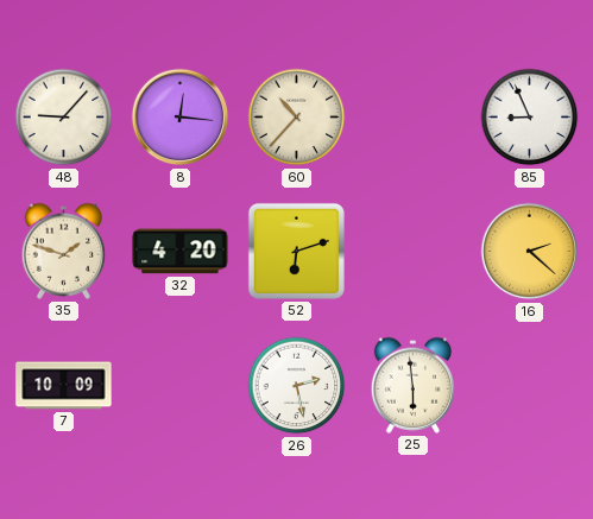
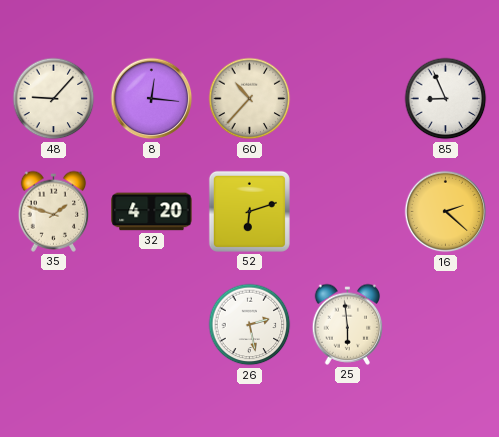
7: 10:09 -> none (64, 386)
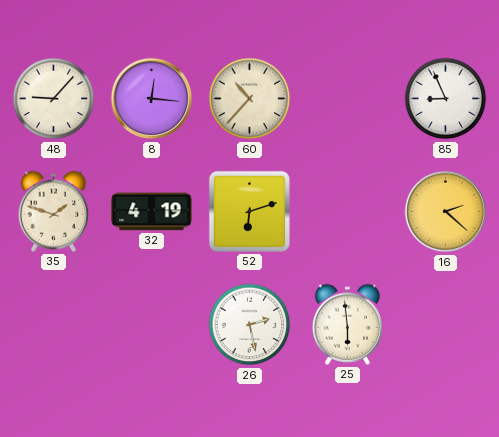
32: 4:20 -> 4:19 (152, 212)
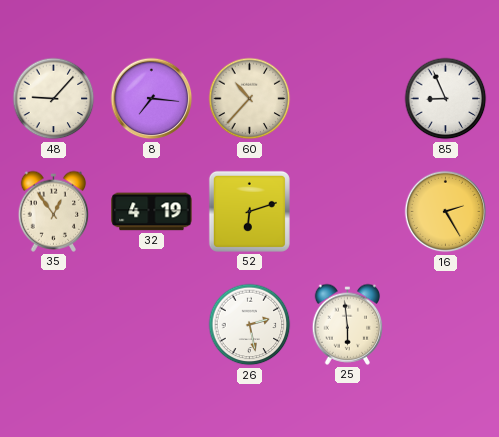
8: 12:16 -> 7:16 (152, 99)
35: 1:48 -> 12:54 (54, 211)
16: 2:22 -> 2:25 (446, 212)
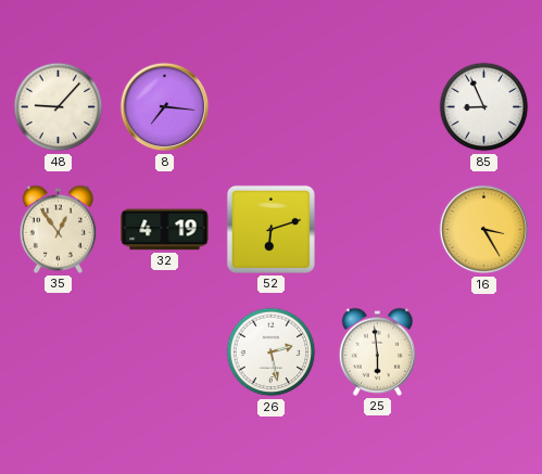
60: 10:37 -> none (250, 99)
16: 2:25 -> 3:25 (484, 230)
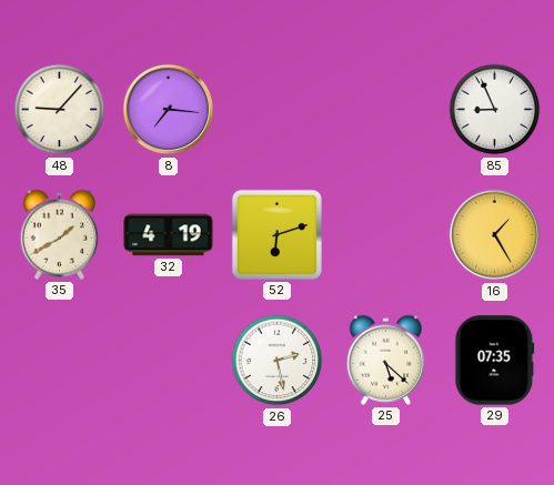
35: 12:54 -> 1:40 (60, 234)
16: 3:25 -> 1:25 (495, 235)
25: 5:59 -> 5:22 (386, 360)
29: none -> 07:35 (495, 361)
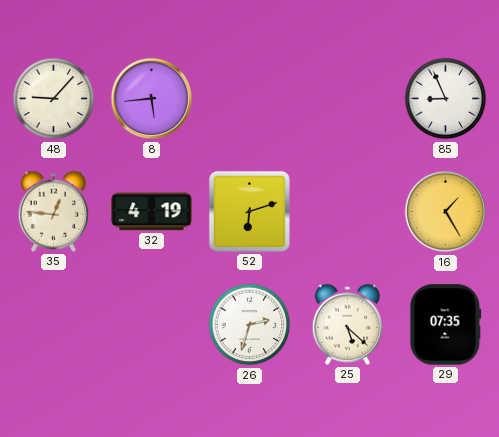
8: 7:16 -> 5:44 (152, 99)
35: 1:40 -> 12:46 (54, 211)
26: 2:28 -> 2:33 (250, 325)
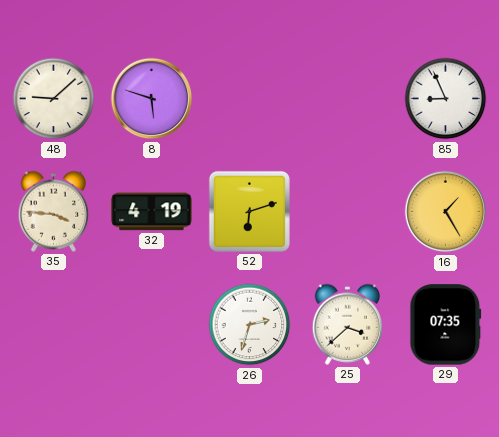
48: 9:07 -> 9:08 (54, 99)
8: 5:44 -> 5:48 (152, 99)
35: 12:46 -> 3:46 (54, 211)
25: 5:22 -> 3:38 (348, 324)
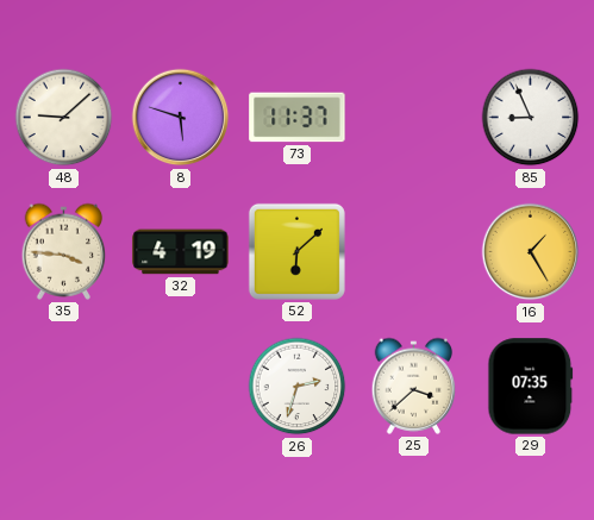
73: none -> 11:37 (298, 118)
52: 6:12 -> 6:08 (296, 251)
